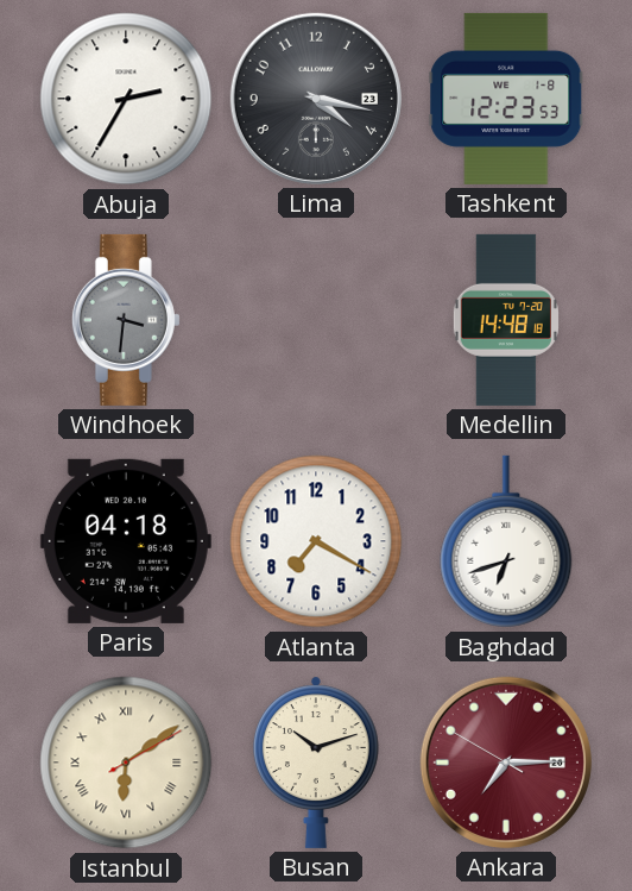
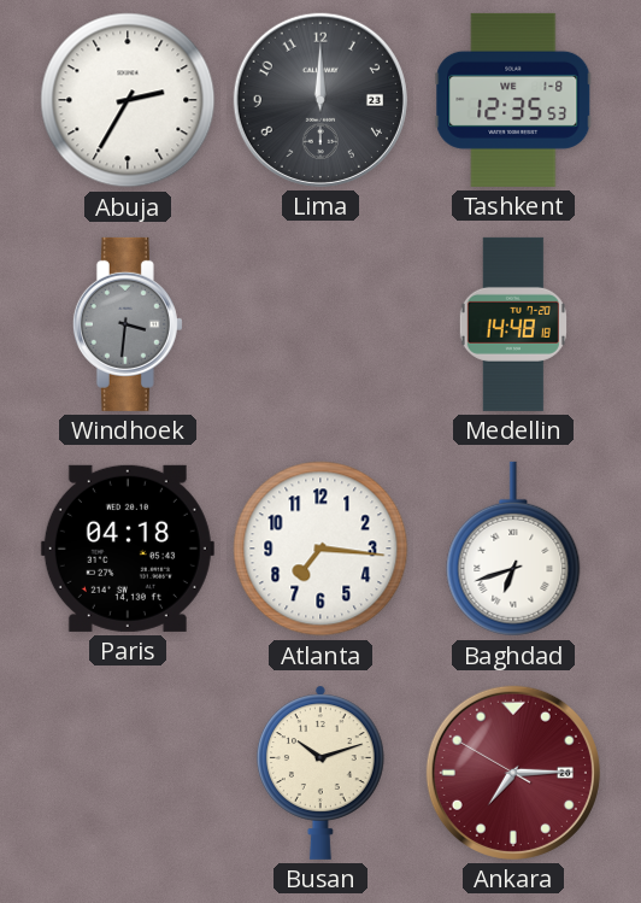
Lima: 4:17 -> 12:00 (320, 100)
Tashkent: 12:23 -> 12:35 (513, 100)
Atlanta: 7:20 -> 7:16 (320, 549)
Istanbul: 6:09 -> none (126, 763)
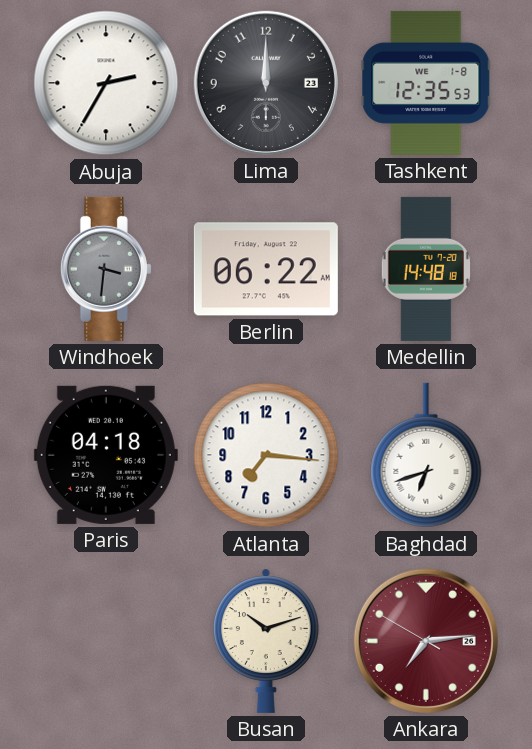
Berlin: none -> 06:22 (266, 269)
Ankara: 7:14 -> 7:13 (426, 641)
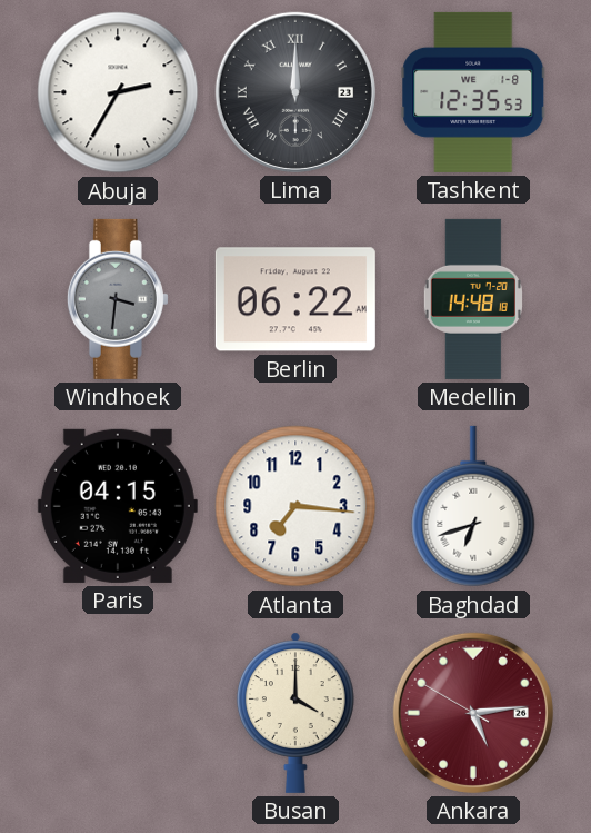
Lima numerals: Arabic -> Roman (295, 92)
Paris: 04:18 -> 04:15 (118, 506)
Busan: 10:12 -> 4:00 (295, 713)
Ankara: 7:13 -> 5:13 (473, 713)
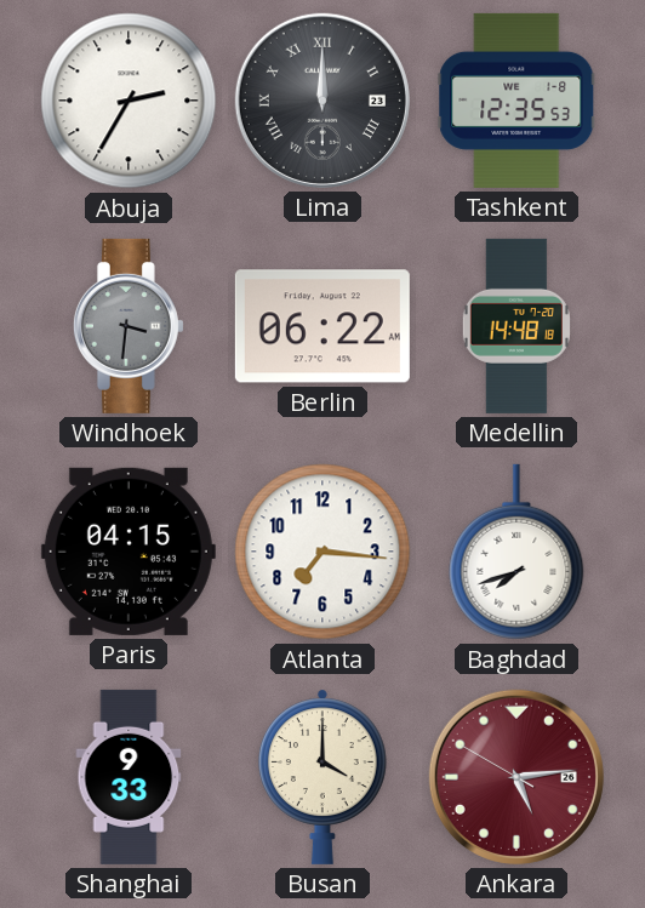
Baghdad: 6:42 -> 7:42 (516, 552)
Shanghai: none -> 9:33 (129, 777)
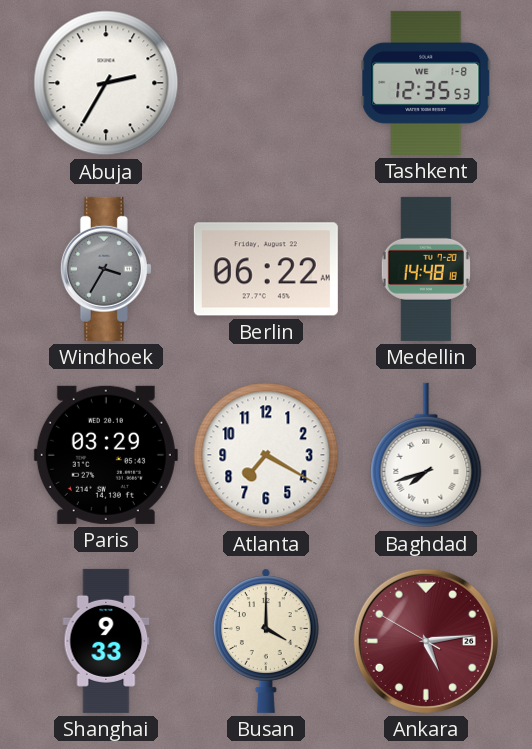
Lima: 12:00 -> none (322, 101)
Windhoek: 3:31 -> 3:35 (106, 269)
Paris: 04:15 -> 03:29 (106, 455)
Atlanta: 7:16 -> 7:20 (266, 455)
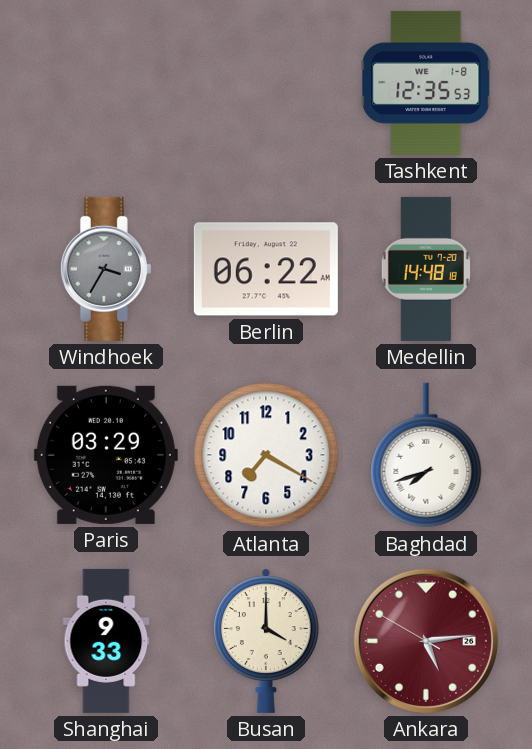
Abuja: 2:35 -> none (106, 83)
